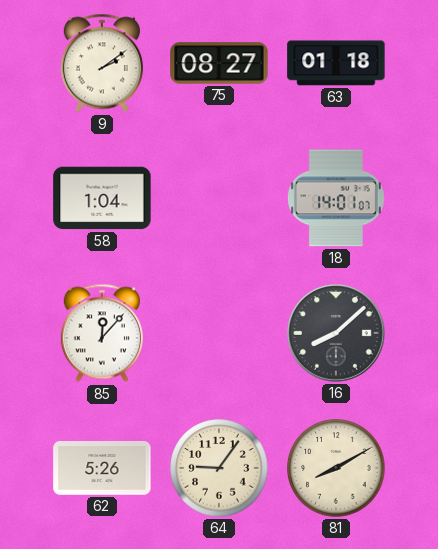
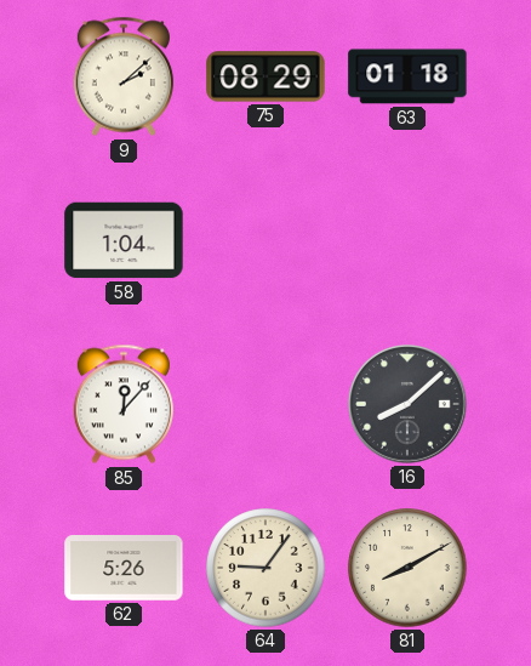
9: 2:09 -> 2:08 (124, 76)
75: 08:27 -> 08:29 (265, 76)
18: 14:01 -> none (336, 198)
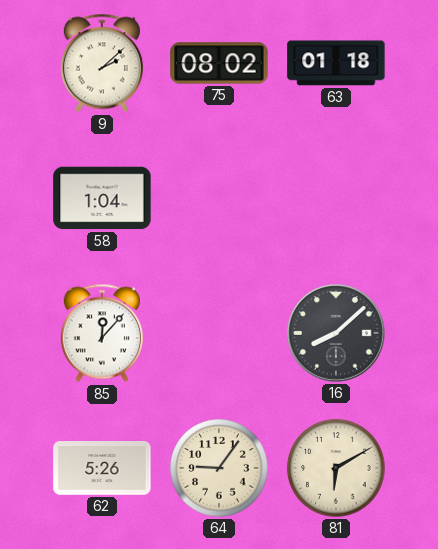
75: 08:29 -> 08:02 (219, 63)
81: 8:10 -> 6:10 (336, 468)
